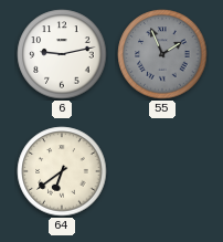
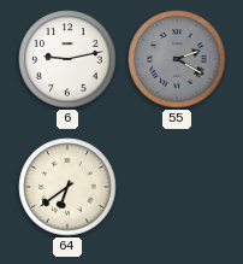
55: 1:56 -> 2:20 (177, 59)
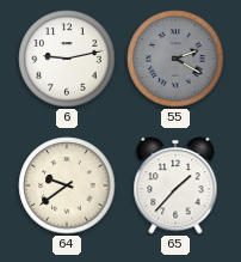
64: 6:39 -> 9:39 (67, 185)
65: none -> 1:37 (175, 185)
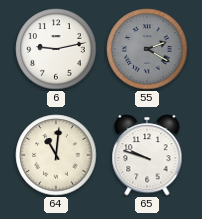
64: 9:39 -> 11:01 (56, 155)
65: 1:37 -> 9:48 (147, 155)
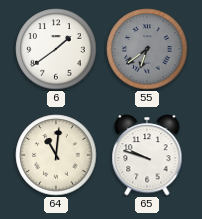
6: 9:13 -> 1:39 (56, 49)
55: 2:20 -> 6:39 (147, 49)
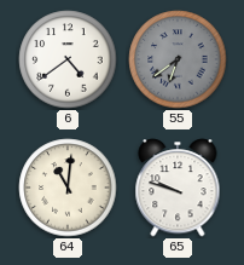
6: 1:39 -> 4:39 (68, 59)
